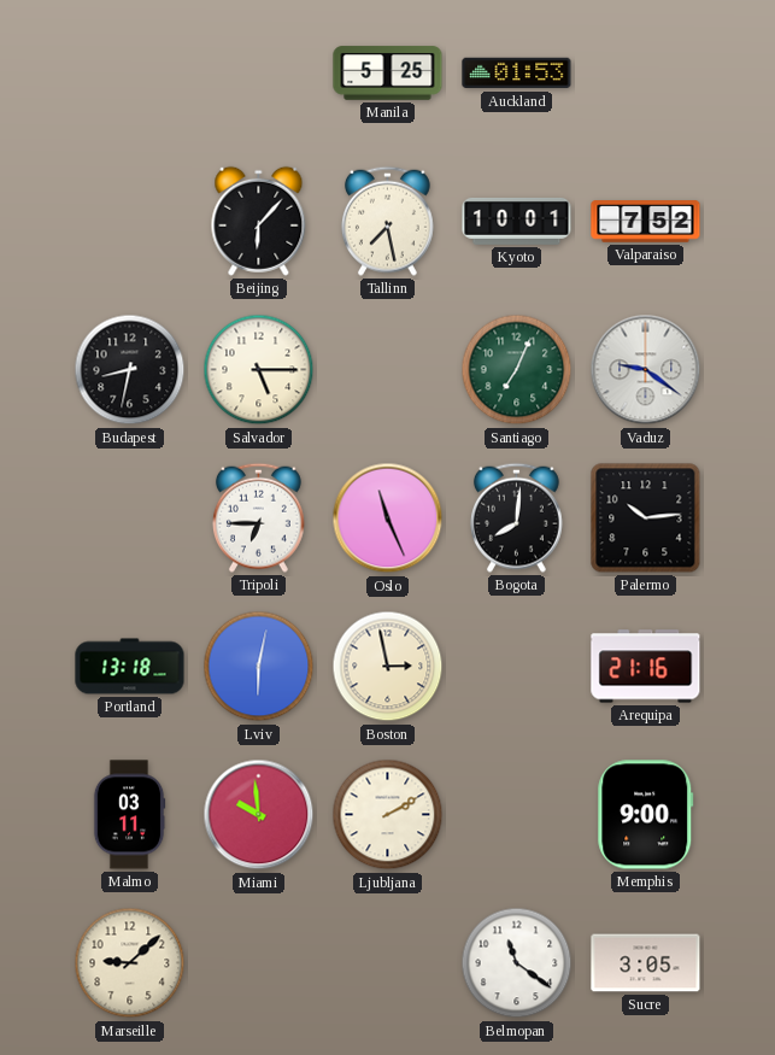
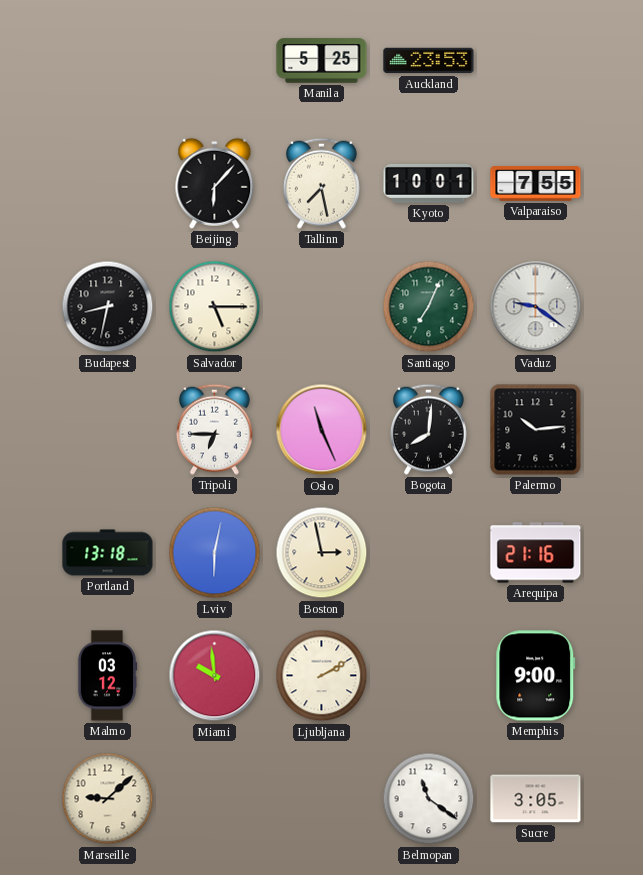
Auckland: 01:53 -> 23:53 (429, 61)
Valparaiso: 7:52 -> 7:55 (536, 184)
Malmo: 03:11 -> 03:12 (107, 676)
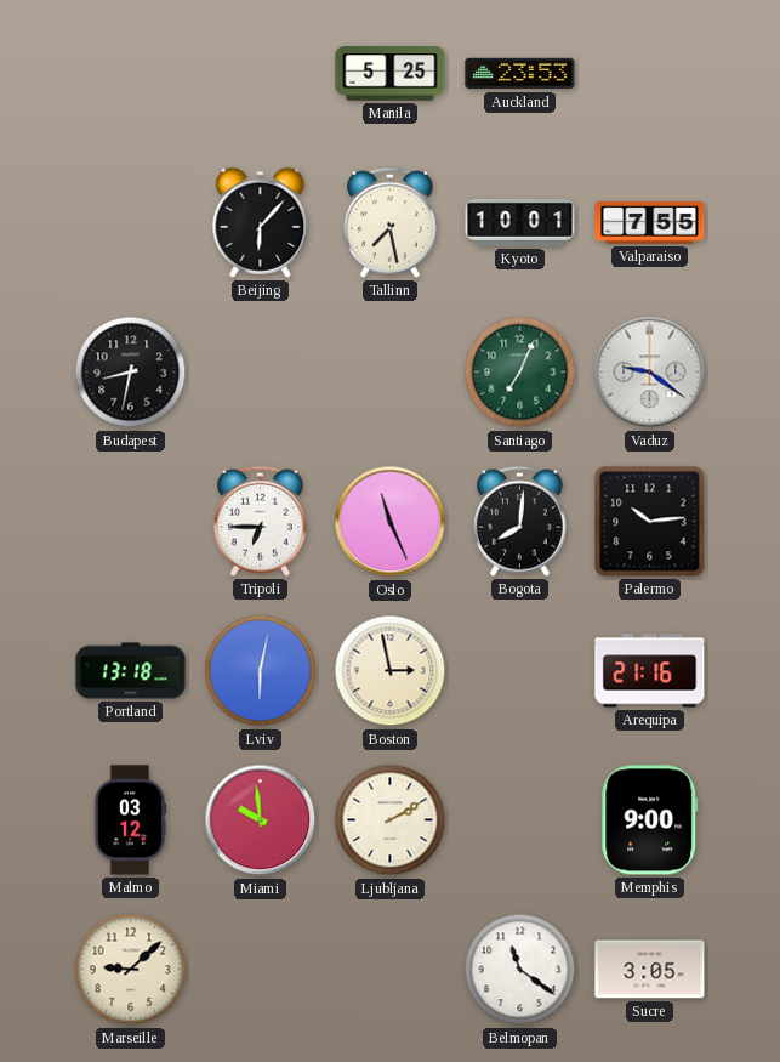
Salvador: 5:15 -> none (215, 307)
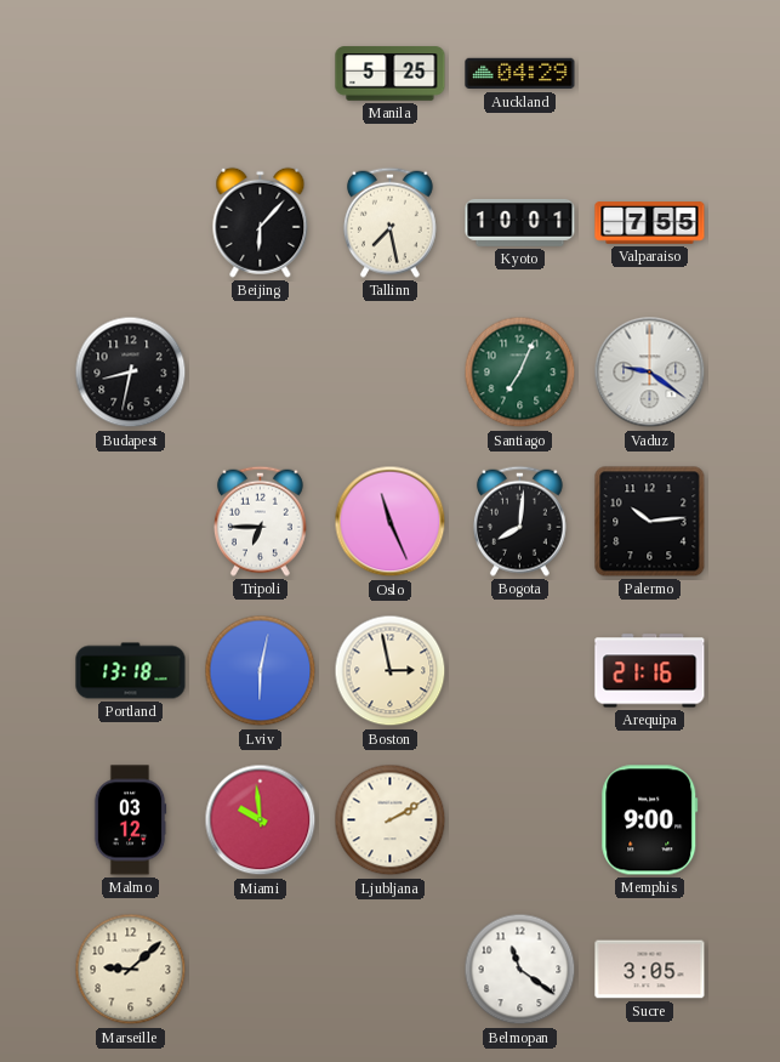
Auckland: 23:53 -> 04:29 (520, 74)
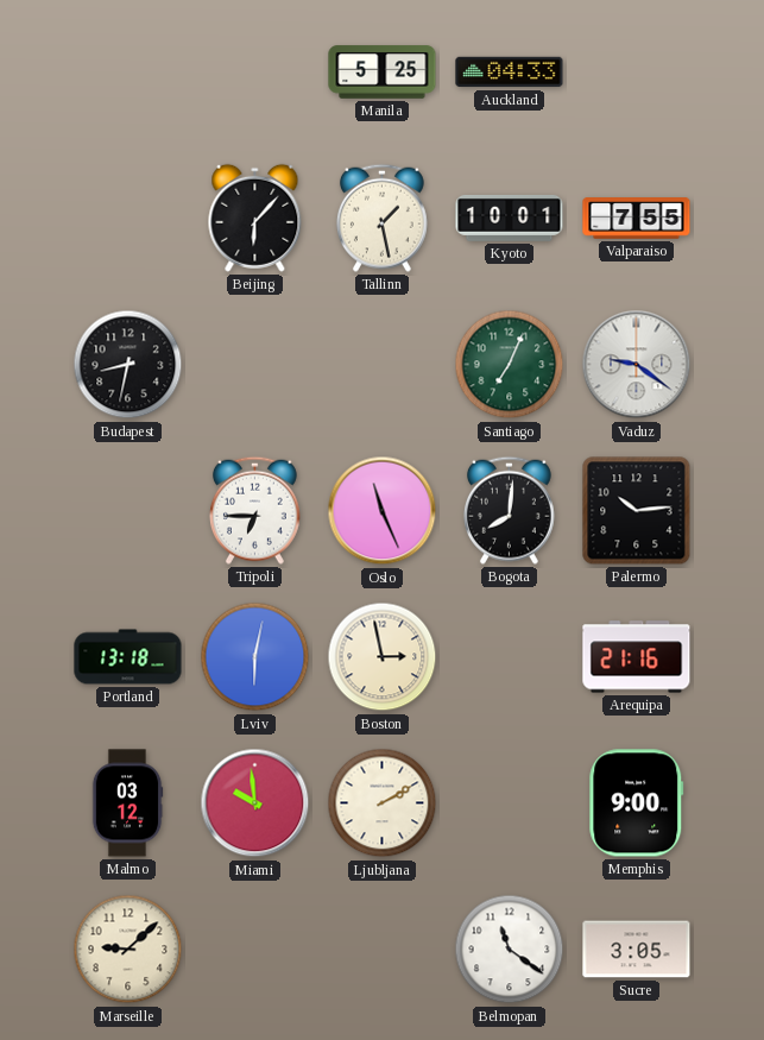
Auckland: 04:29 -> 04:33 (510, 73)
Tallinn: 7:28 -> 1:28 (381, 218)
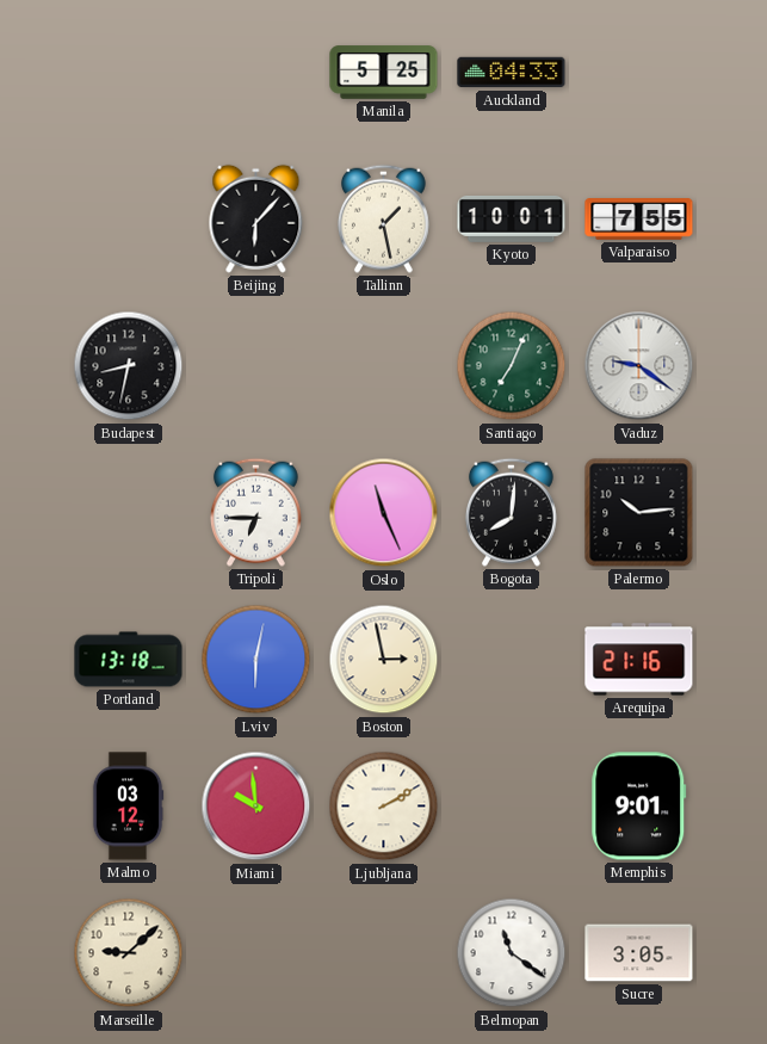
Memphis: 9:00 -> 9:01 (639, 807)
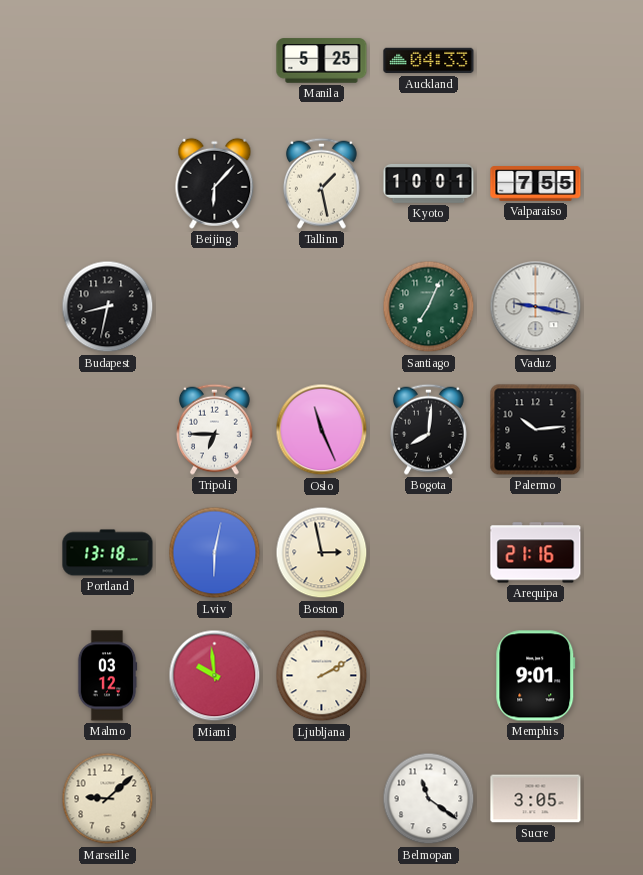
Vaduz: 9:21 -> 9:17 (536, 307)
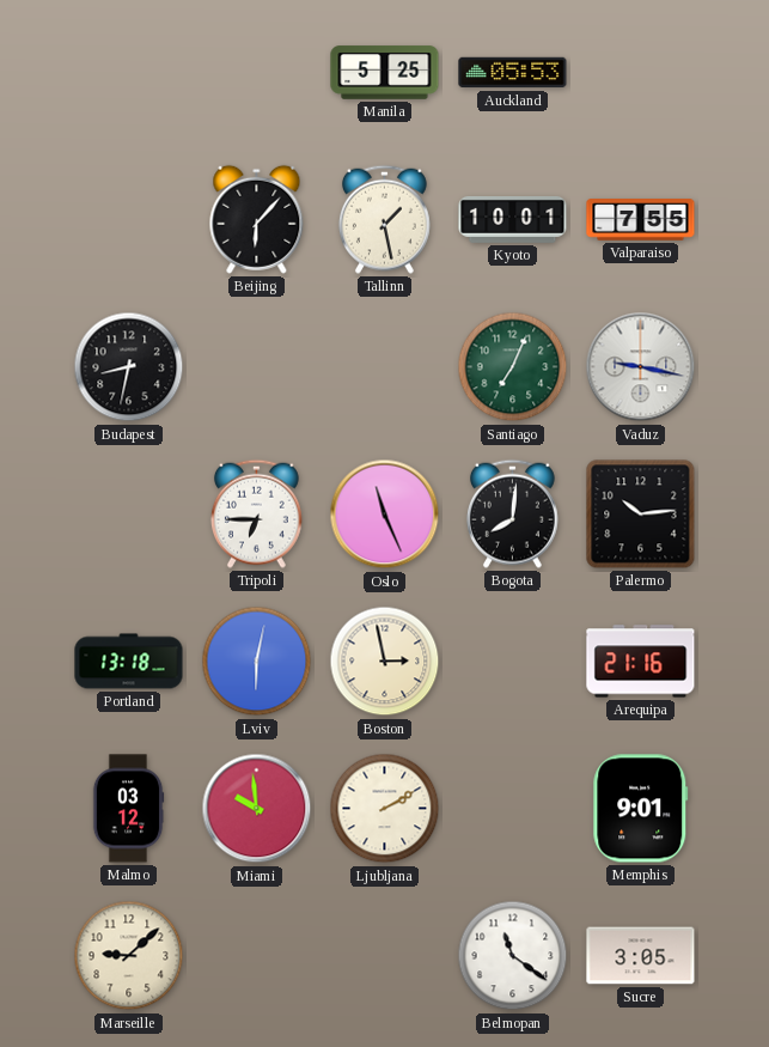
Auckland: 04:33 -> 05:53 (513, 73)
